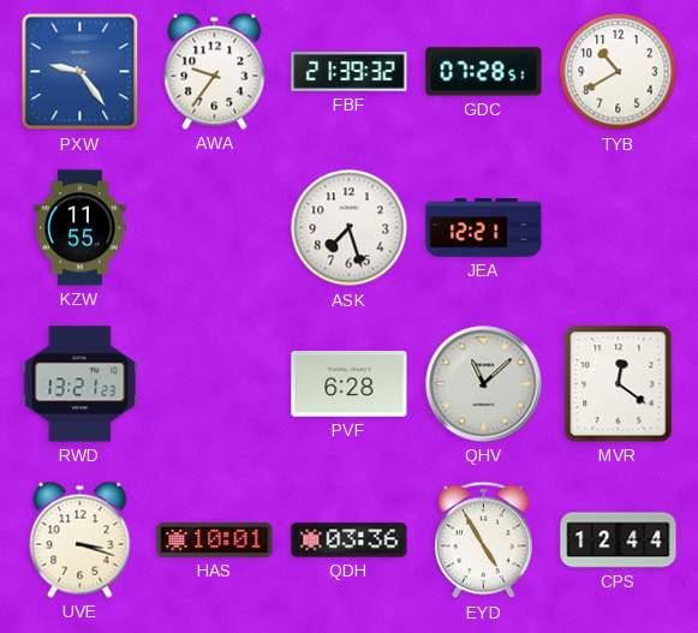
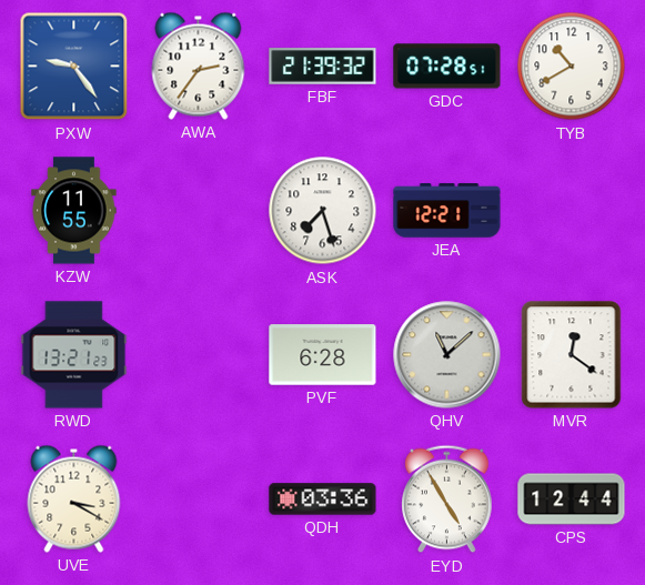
AWA: 9:36 -> 2:36 (199, 65)
UVE: 3:18 -> 3:20 (74, 498)
HAS: 10:01 -> none (215, 539)
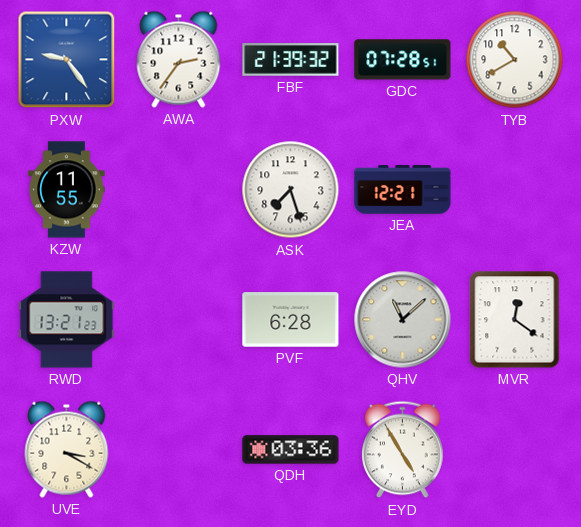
CPS: 12:44 -> none (572, 500)
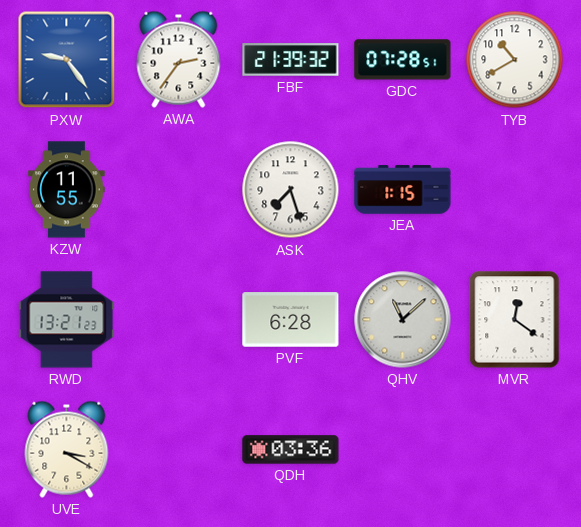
JEA: 12:21 -> 1:15 (403, 190)
EYD: 4:55 -> none (403, 450)
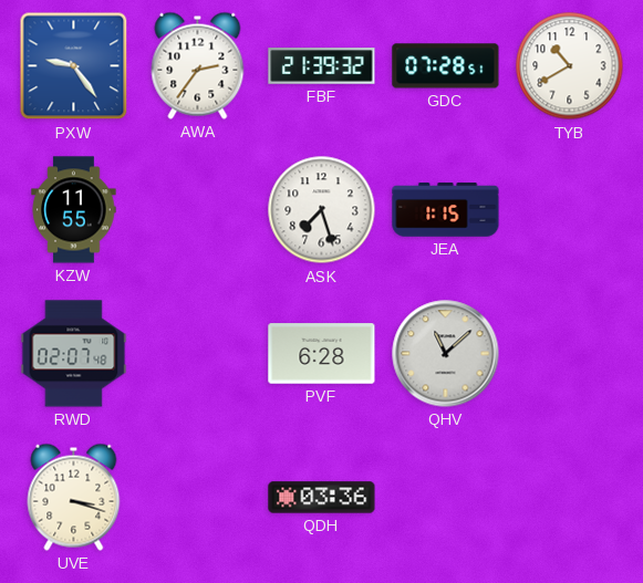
RWD: 13:21 -> 02:07 (74, 354)
MVR: 12:21 -> none (515, 320)
UVE: 3:20 -> 3:18 (74, 497)
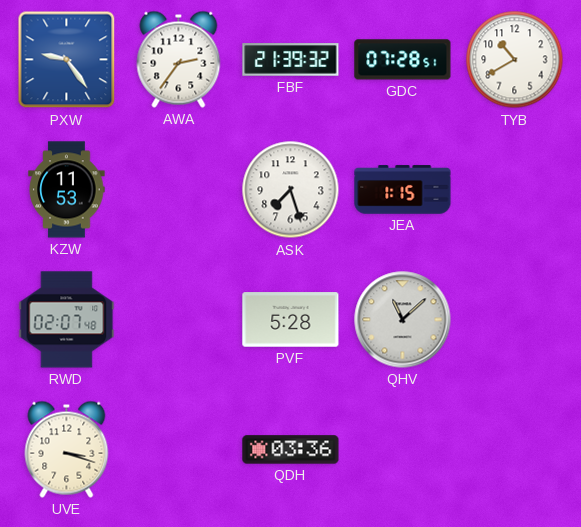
KZW: 11:55 -> 11:53 (67, 190)
PVF: 6:28 -> 5:28 (291, 320)
